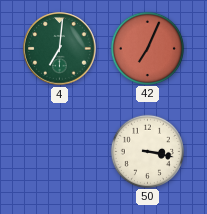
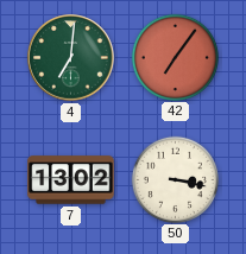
42: 7:04 -> 7:06 (175, 57)
7: none -> 13:02 (71, 180)
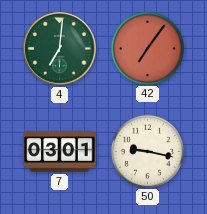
7: 13:02 -> 03:01 (60, 152)
50: 3:17 -> 9:17 (147, 151)
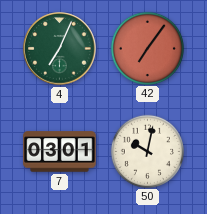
4: 7:01 -> 7:04 (60, 49)
50: 9:17 -> 10:02 (147, 151)
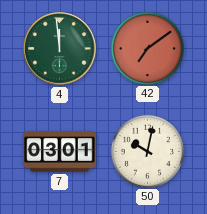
4: 7:04 -> 11:59 (60, 49)
42: 7:06 -> 7:09 (147, 48)
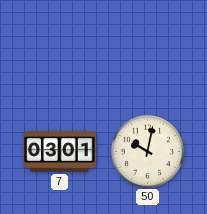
4: 11:59 -> none (60, 49)
42: 7:09 -> none (147, 48)
